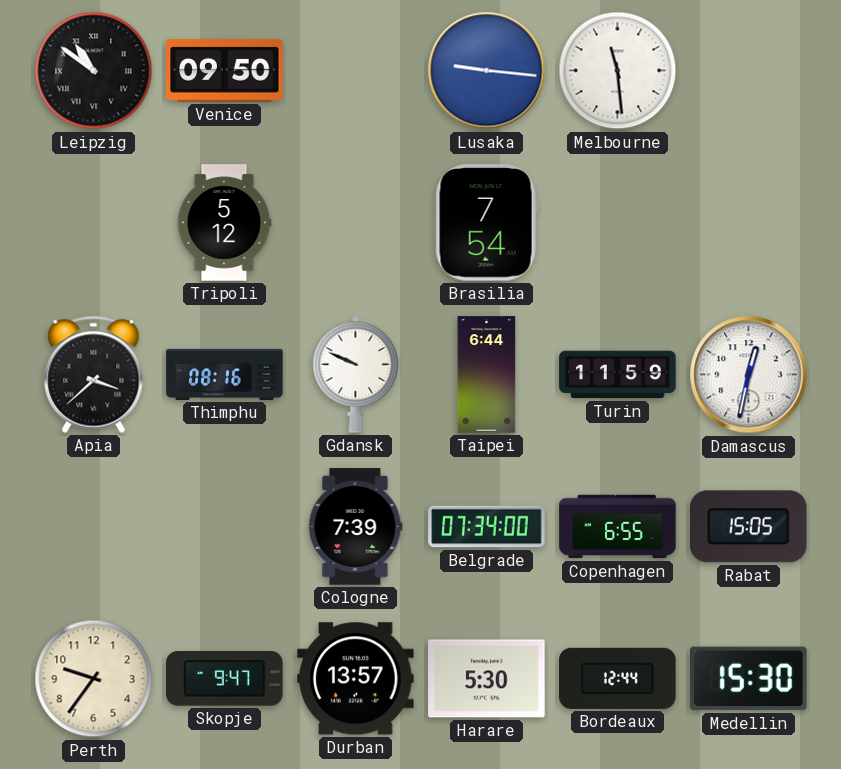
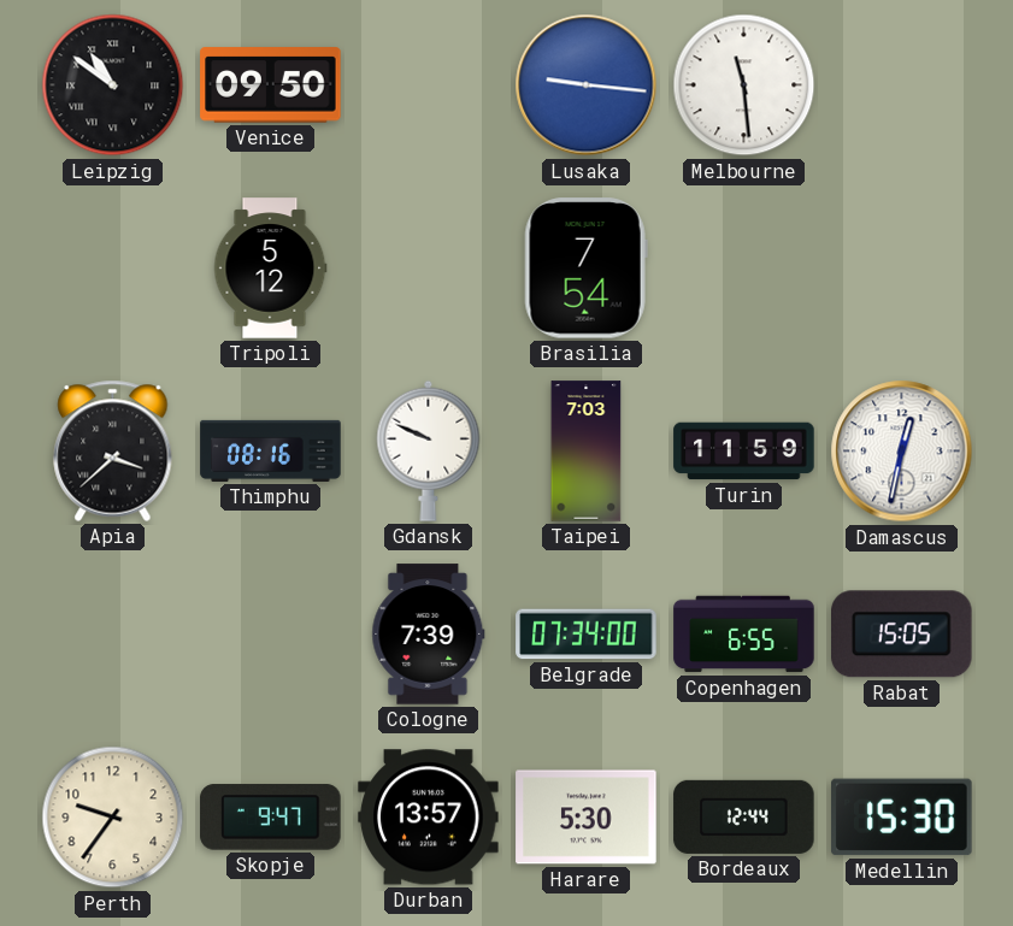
Taipei: 6:44 -> 7:03 (587, 452)
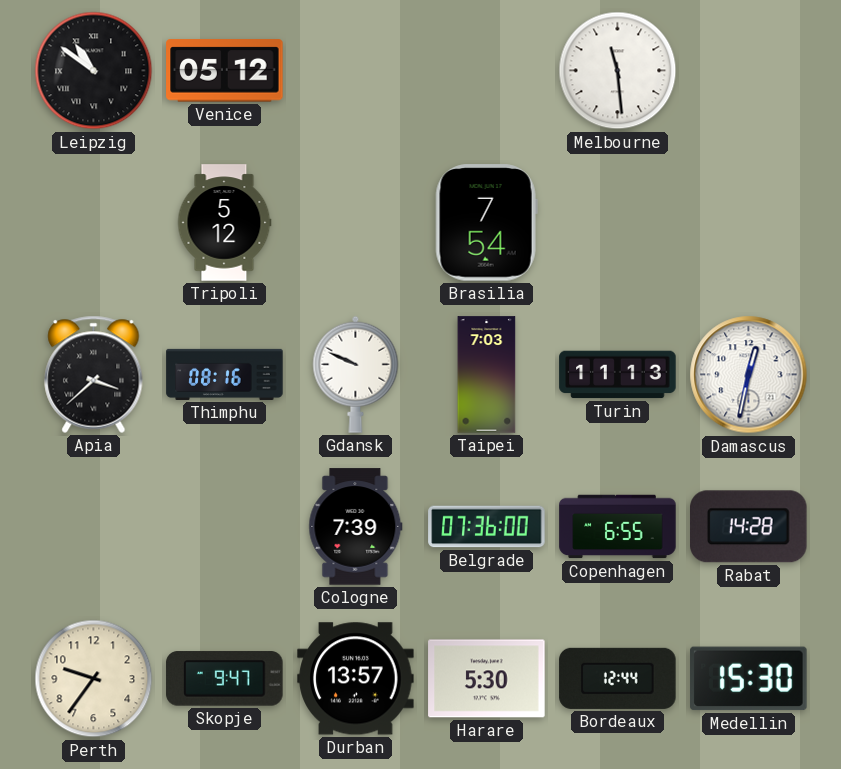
Venice: 09:50 -> 05:12 (225, 71)
Lusaka: 9:16 -> none (587, 85)
Turin: 11:59 -> 11:13 (618, 375)
Belgrade: 07:34 -> 07:36 (487, 527)
Rabat: 15:05 -> 14:28 (749, 527)
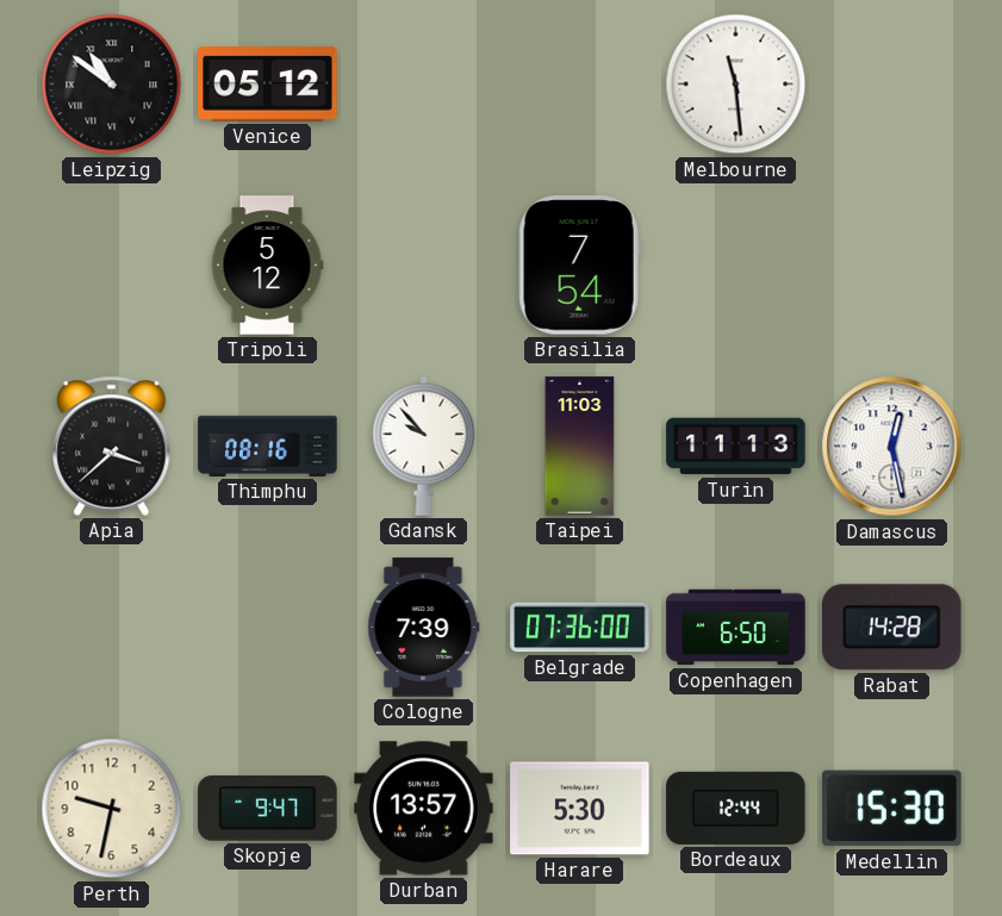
Gdansk: 9:49 -> 9:53 (424, 445)
Taipei: 7:03 -> 11:03 (580, 447)
Damascus: 12:32 -> 12:28 (892, 447)
Copenhagen: 6:55 -> 6:50 (736, 628)
Perth: 9:36 -> 9:32 (112, 809)
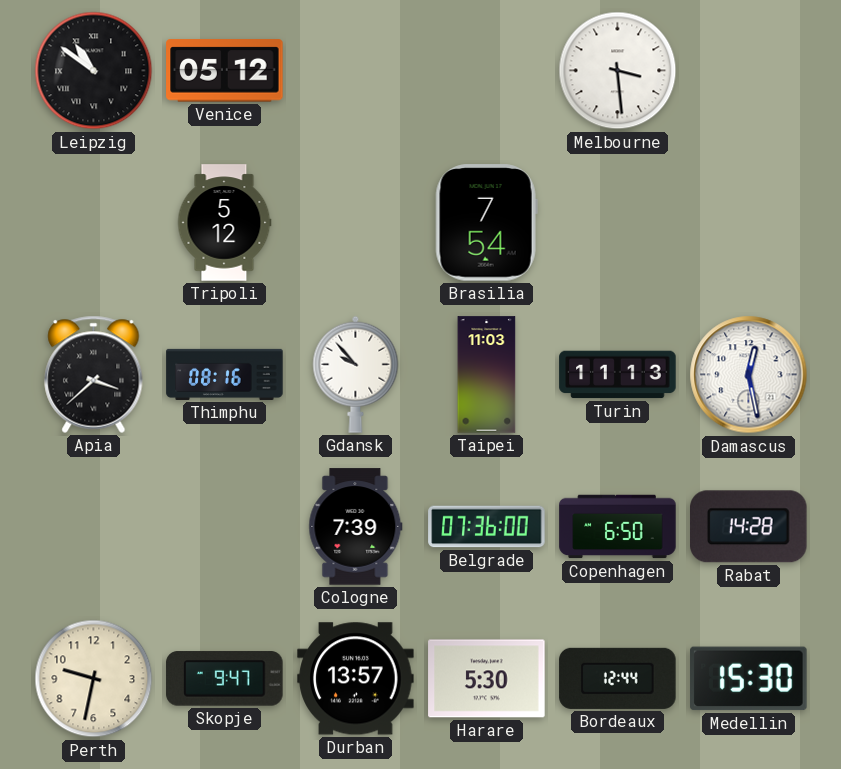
Melbourne: 11:29 -> 3:29 (618, 71)
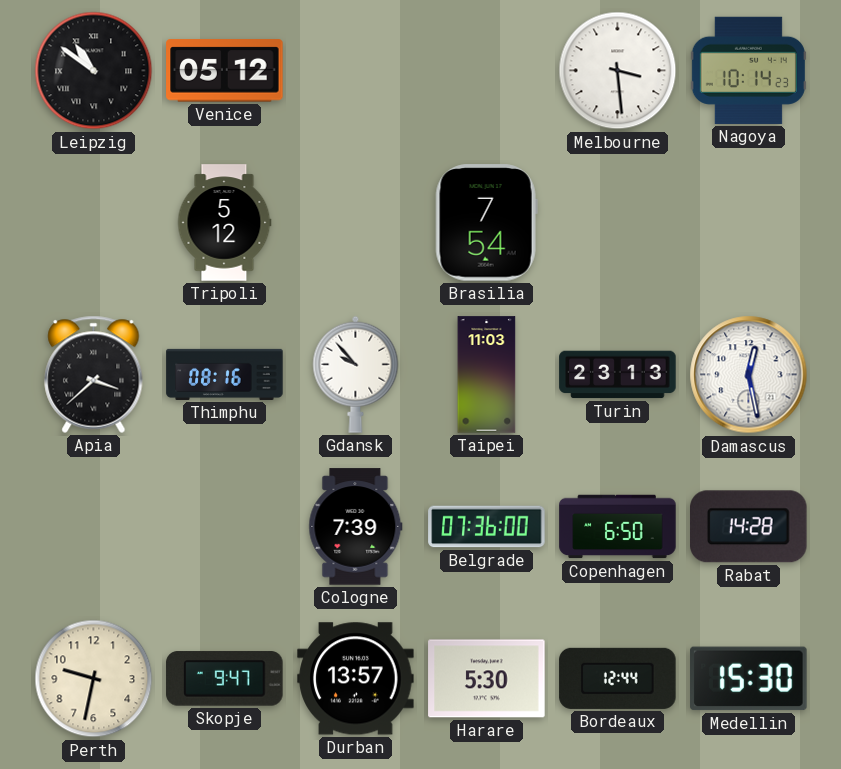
Nagoya: none -> 10:14 (748, 70)
Turin: 11:13 -> 23:13 (618, 375)
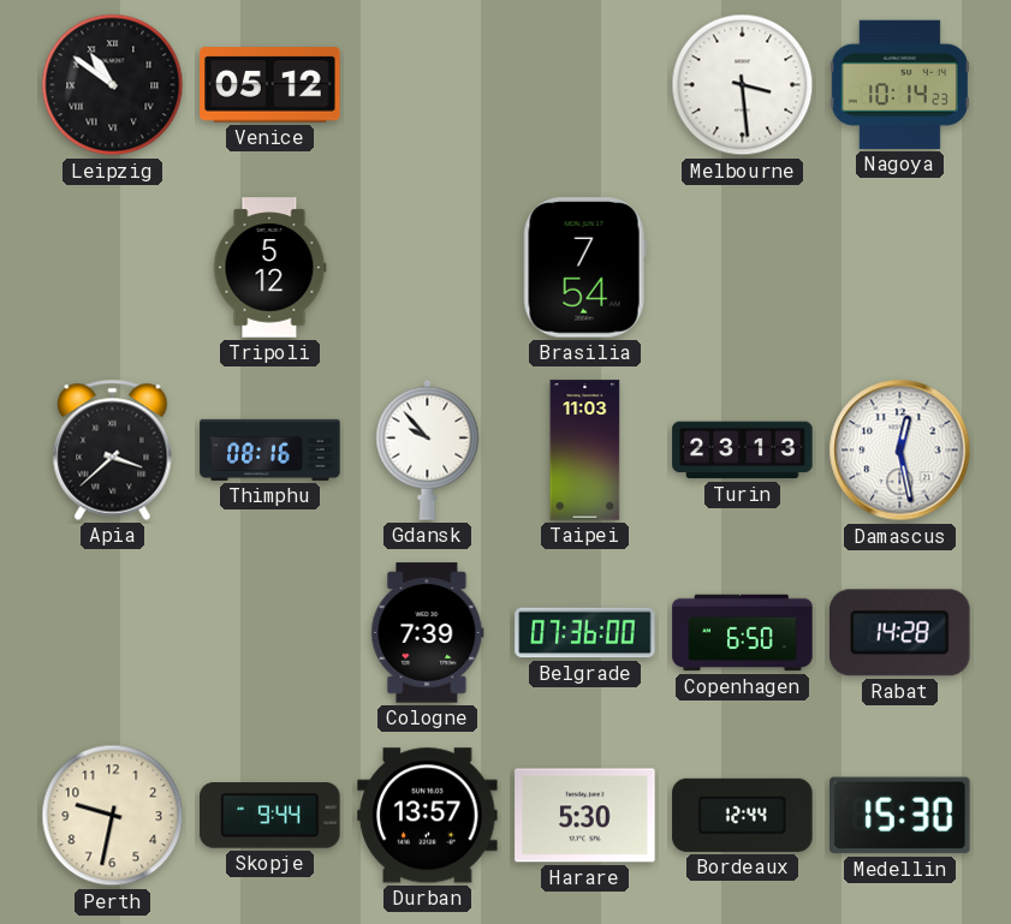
Skopje: 9:47 -> 9:44 (270, 816)
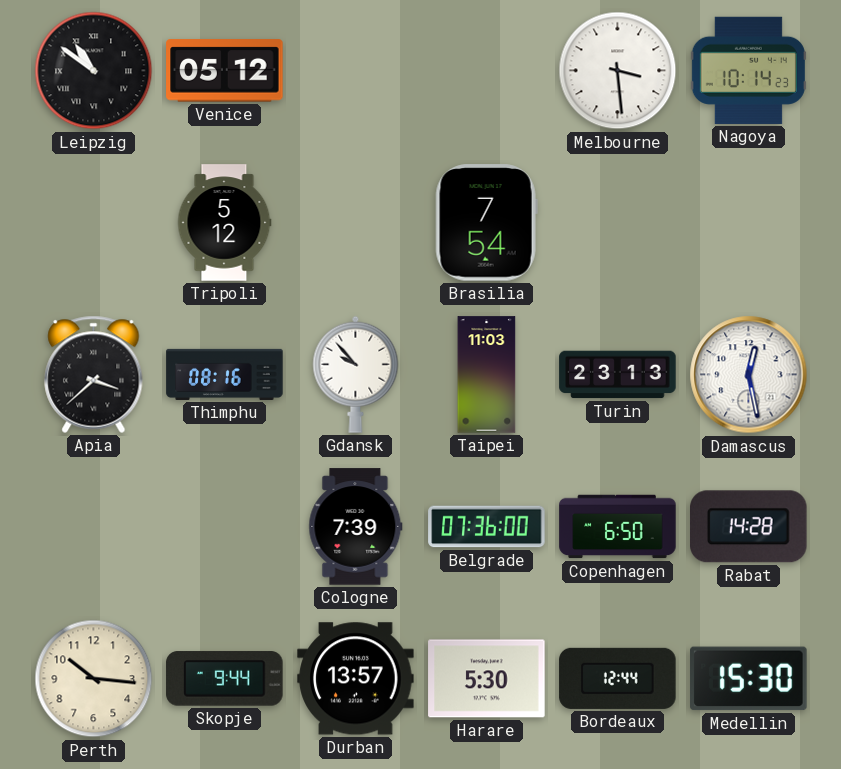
Perth: 9:32 -> 10:16 (94, 679)
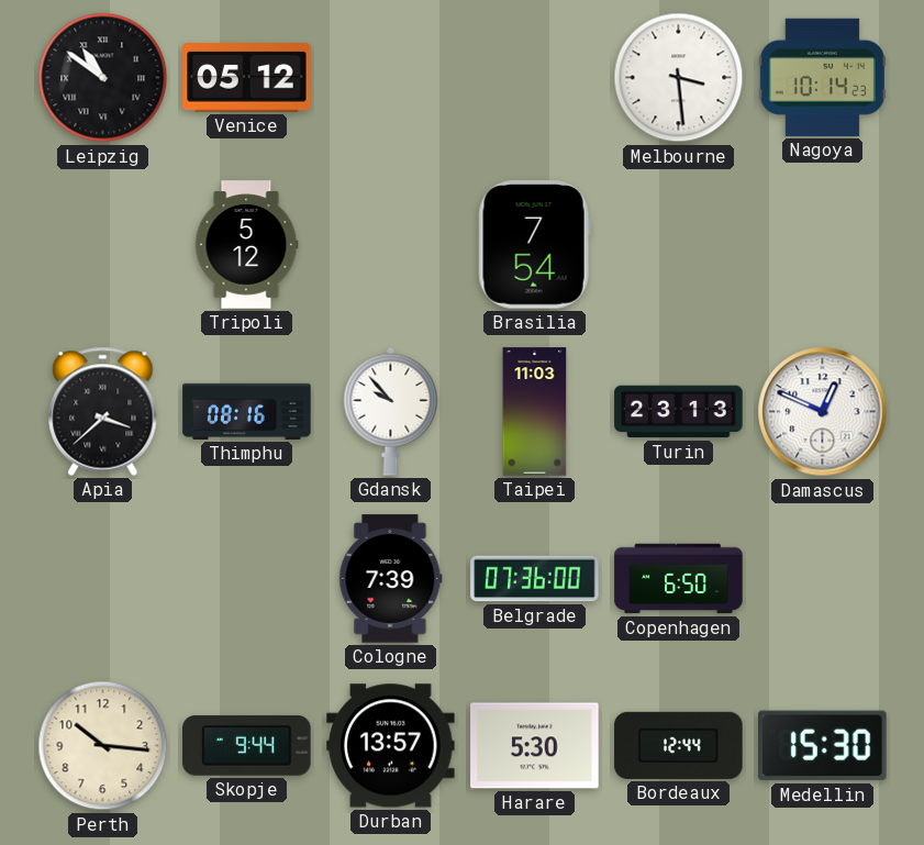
Damascus: 12:28 -> 12:49 (823, 412)
Rabat: 14:28 -> none (749, 527)
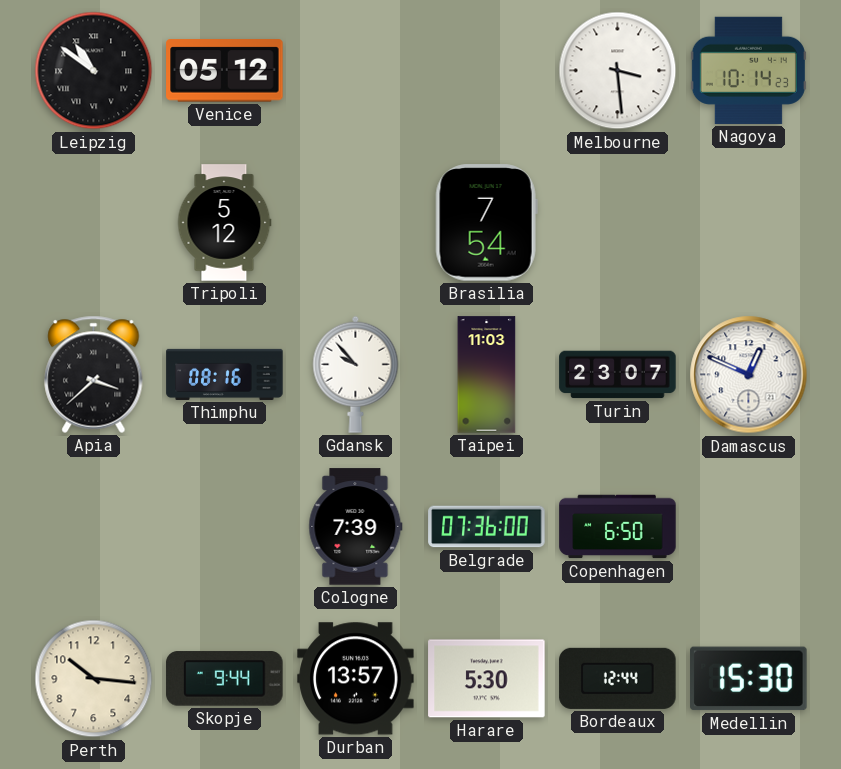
Turin: 23:13 -> 23:07 (618, 375)
